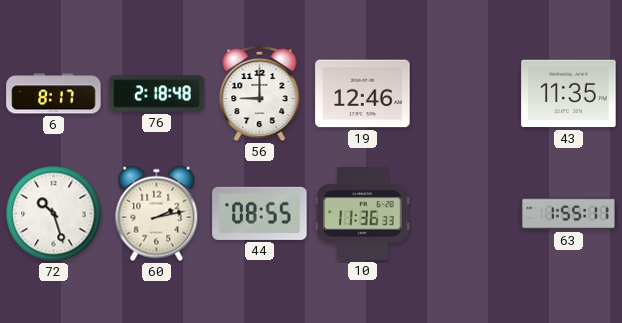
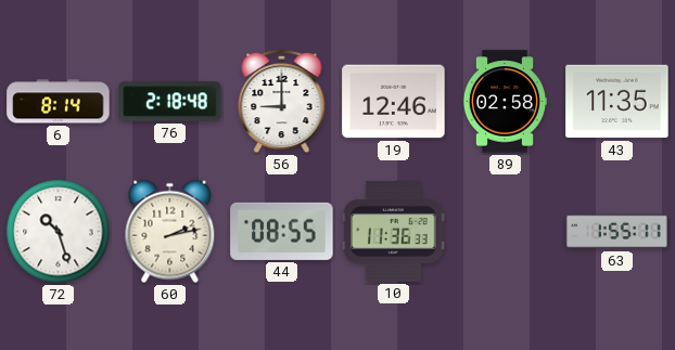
6: 8:17 -> 8:14 (59, 102)
89: none -> 02:58 (504, 102)
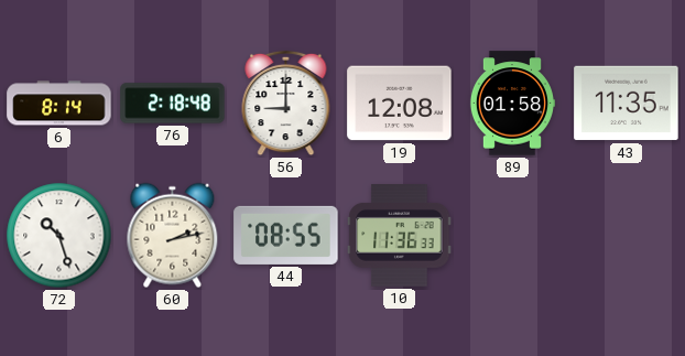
19: 12:46 -> 12:08 (400, 104)
89: 02:58 -> 01:58 (511, 104)
63: 1:55 -> none (617, 232)
